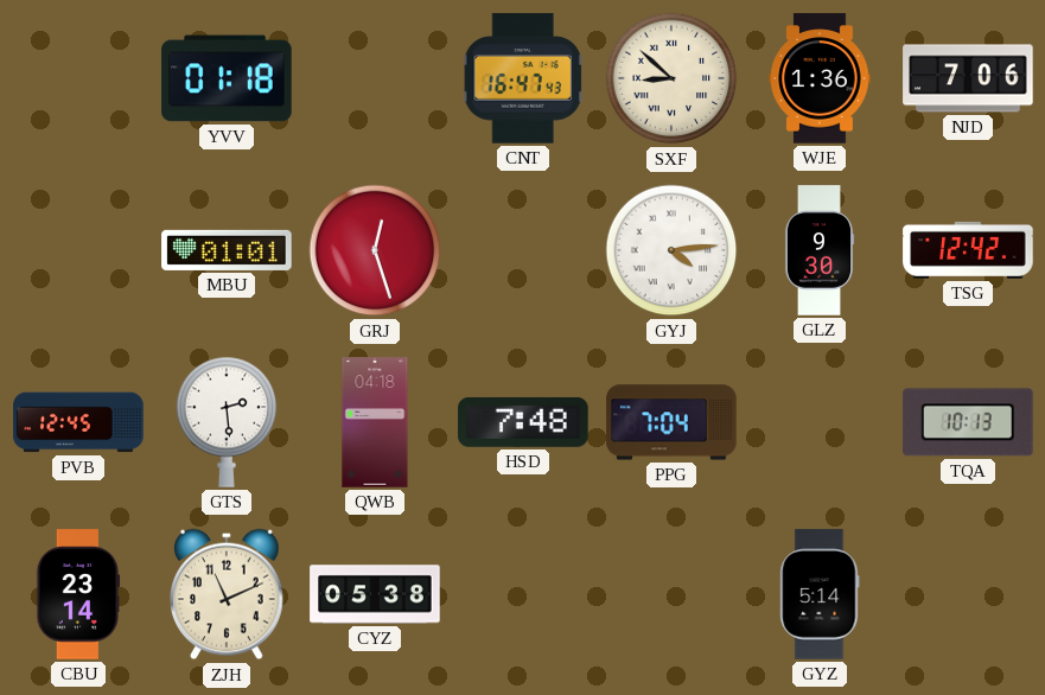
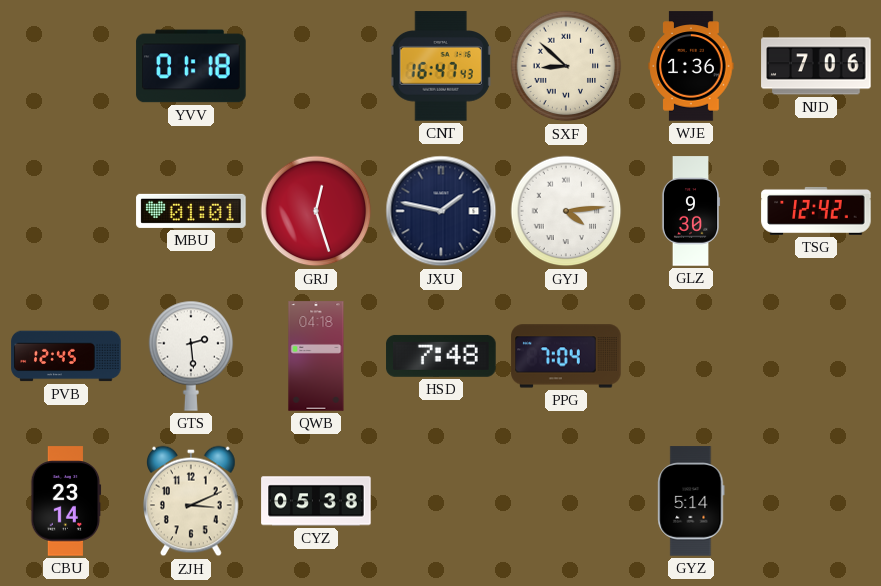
JXU: none -> 1:47 (441, 211)
TQA: 10:13 -> none (968, 422)
ZJH: 11:11 -> 3:11 (192, 501)
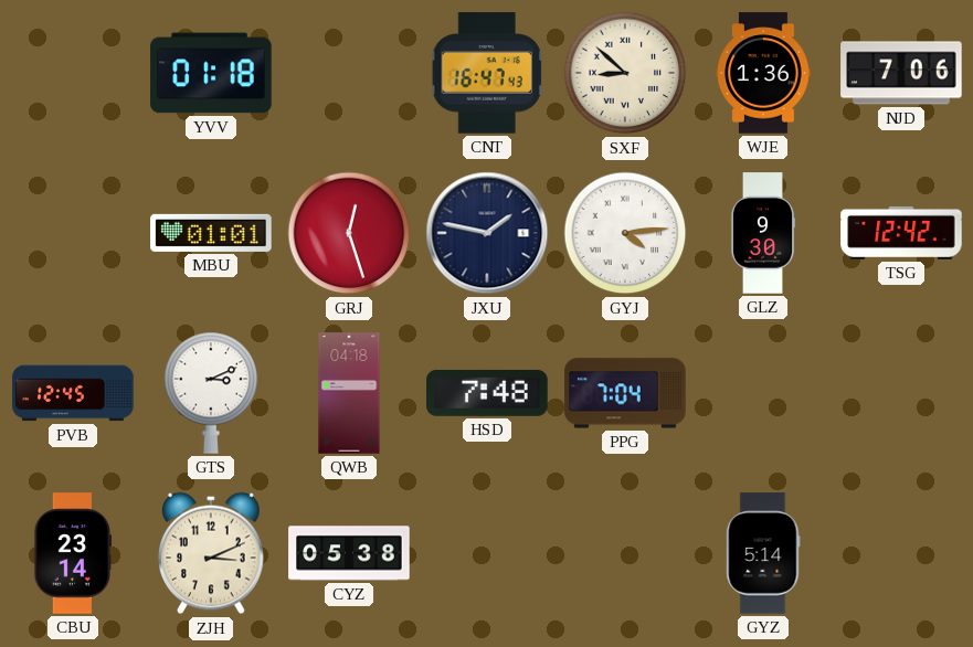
GTS: 2:29 -> 3:11 (211, 393)
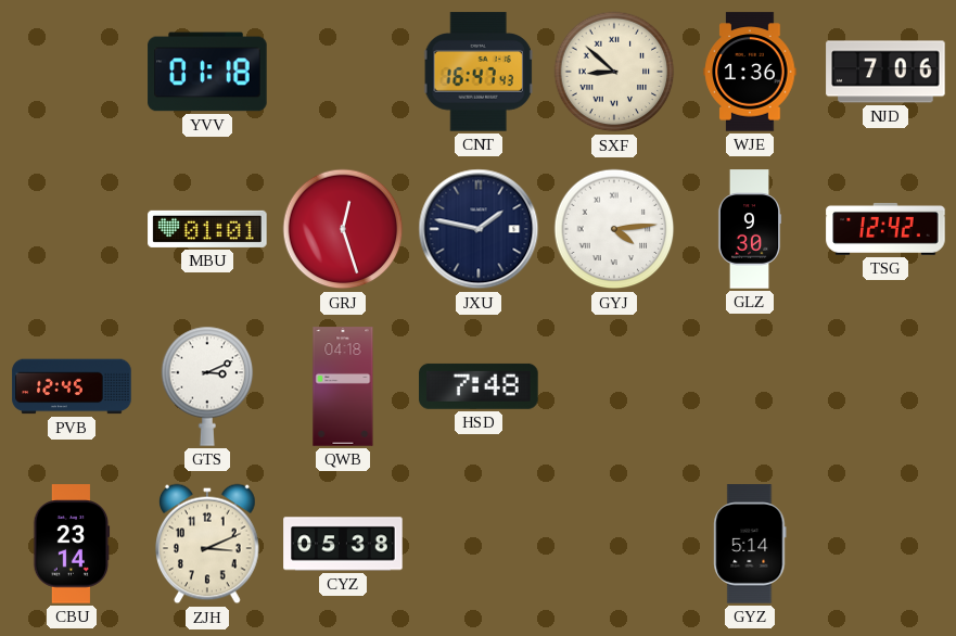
PPG: 7:04 -> none (625, 393)
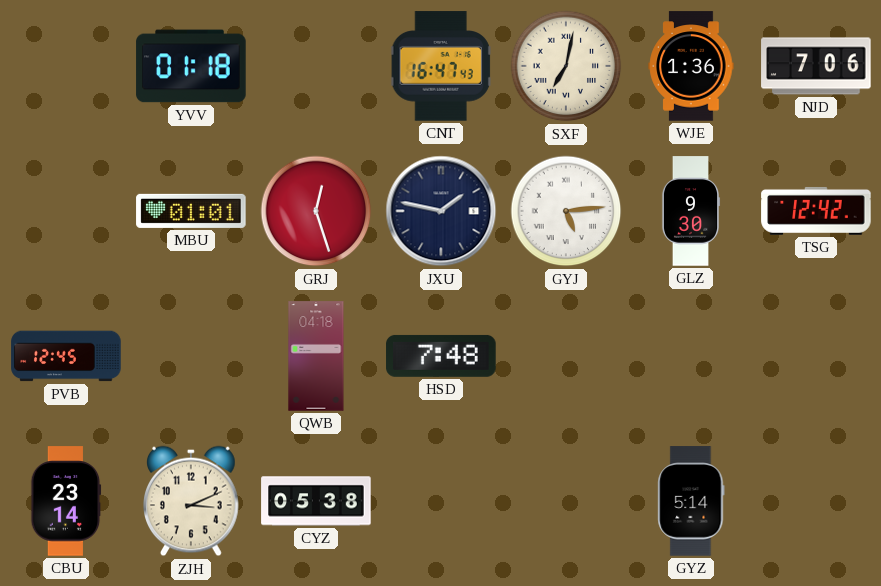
SXF: 8:52 -> 7:02 (566, 66)
GYJ: 4:14 -> 5:14 (566, 211)
GTS: 3:11 -> none (207, 386)
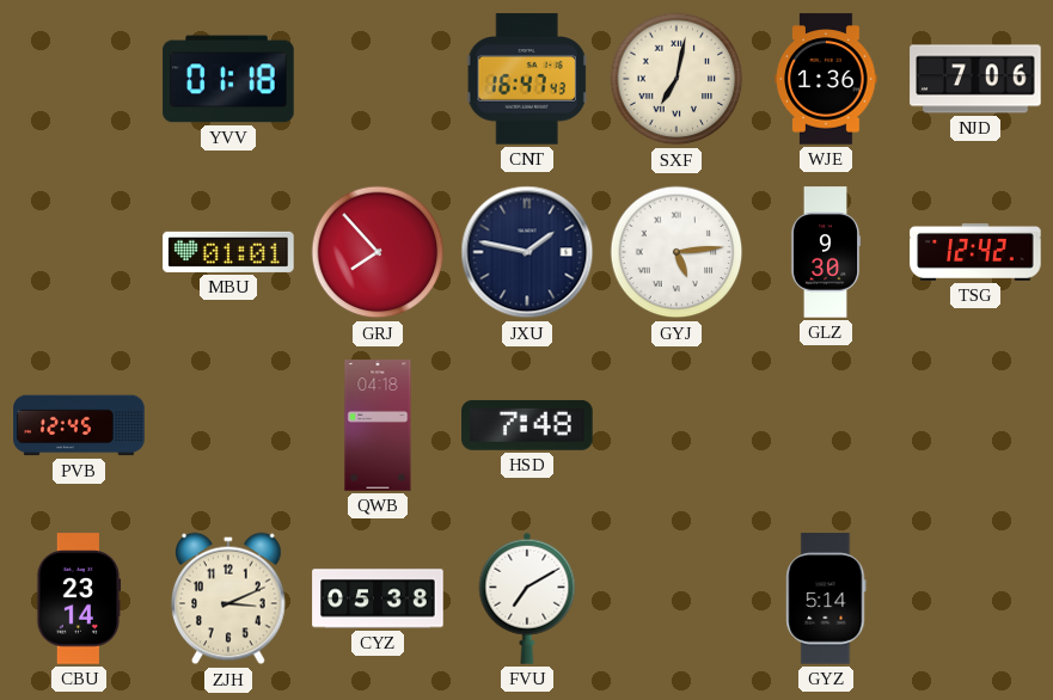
GRJ: 12:27 -> 7:53 (378, 252)
FVU: none -> 7:10 (527, 598)
